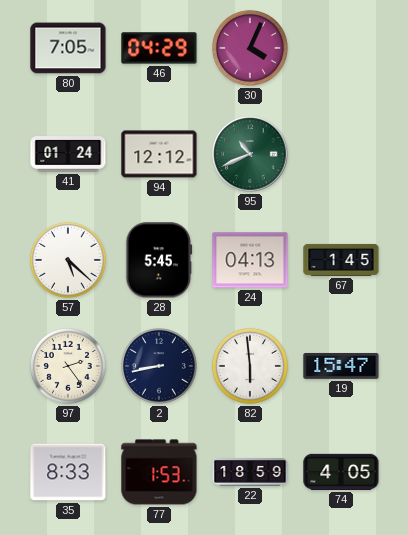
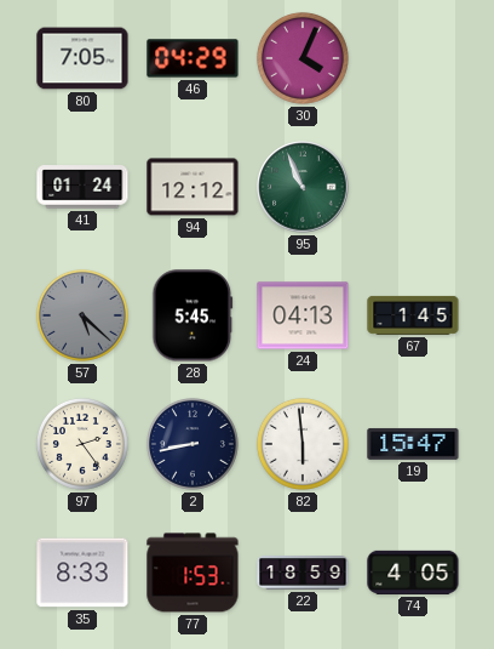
95: 10:41 -> 10:56 (303, 187)
57 dial: white -> grey (82, 315)
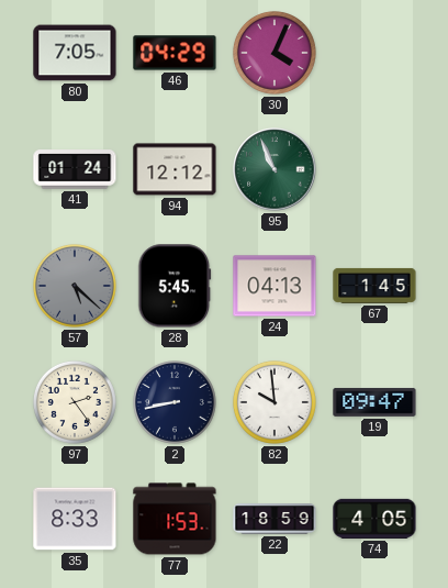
82: 5:59 -> 9:59 (275, 402)
19: 15:47 -> 09:47 (374, 402)
